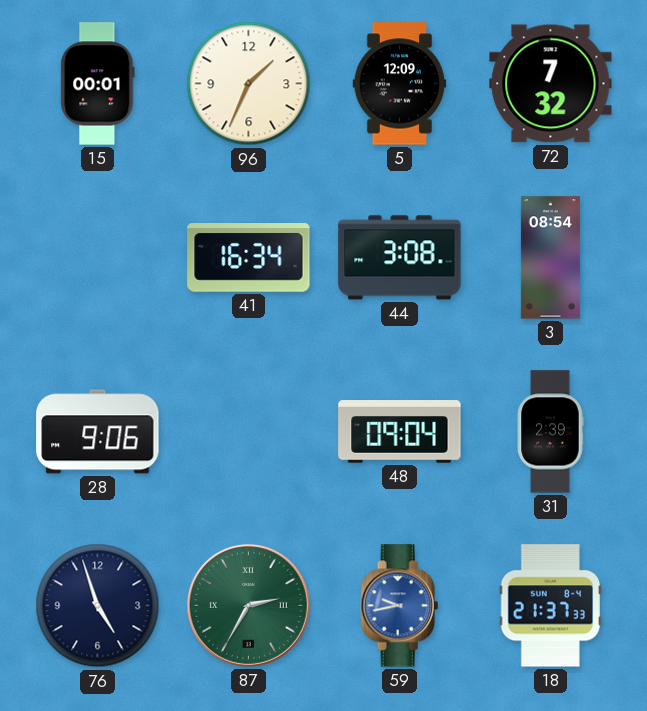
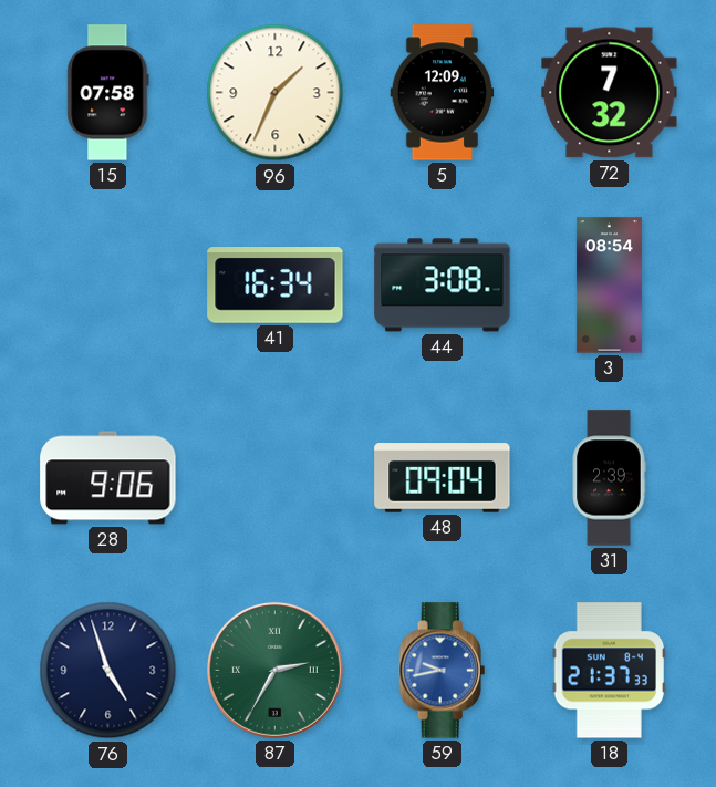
15: 00:01 -> 07:58 (108, 93)
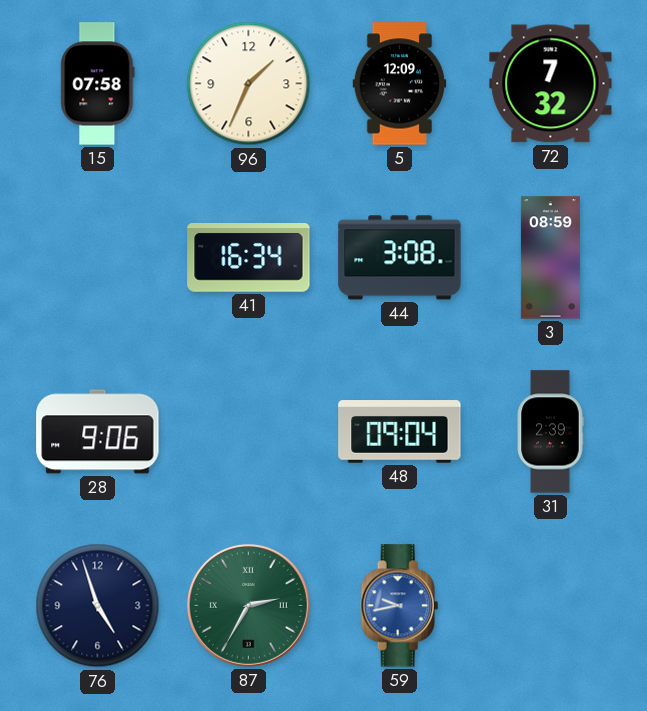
3: 08:54 -> 08:59 (550, 258)
18: 21:37 -> none (609, 671)
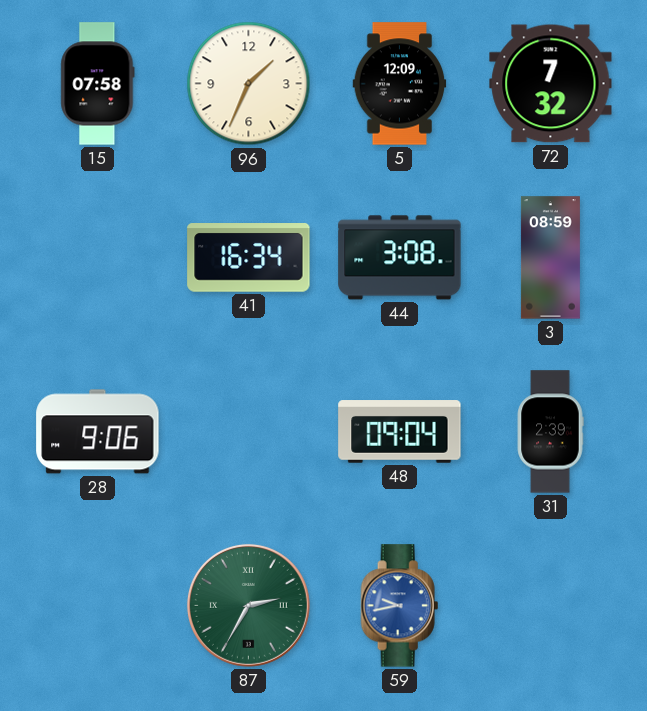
76: 4:57 -> none (98, 606)
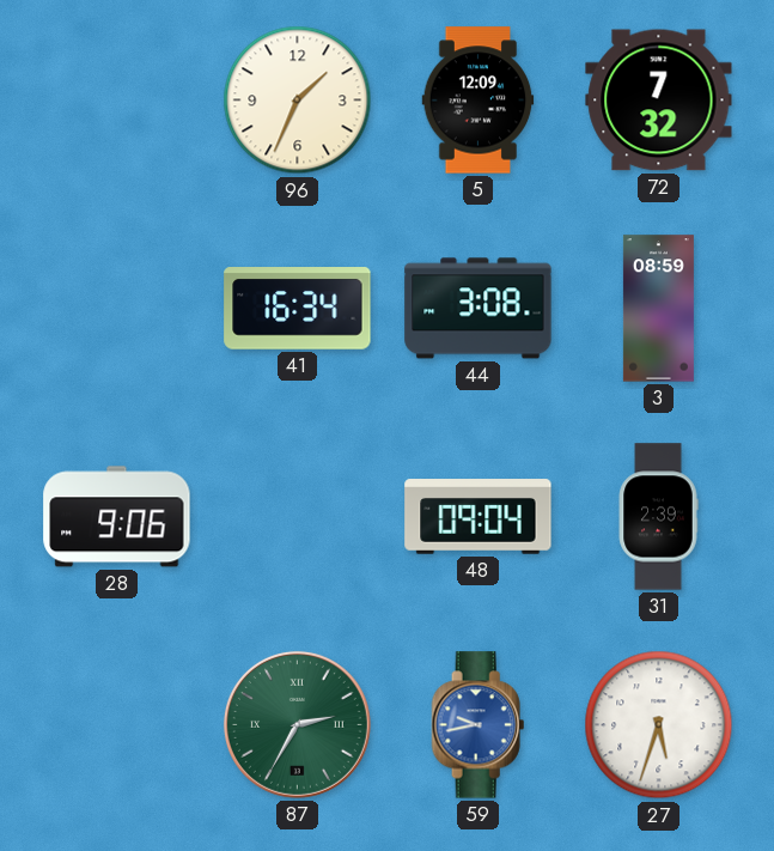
15: 07:58 -> none (98, 84)
27: none -> 5:33 (659, 725)
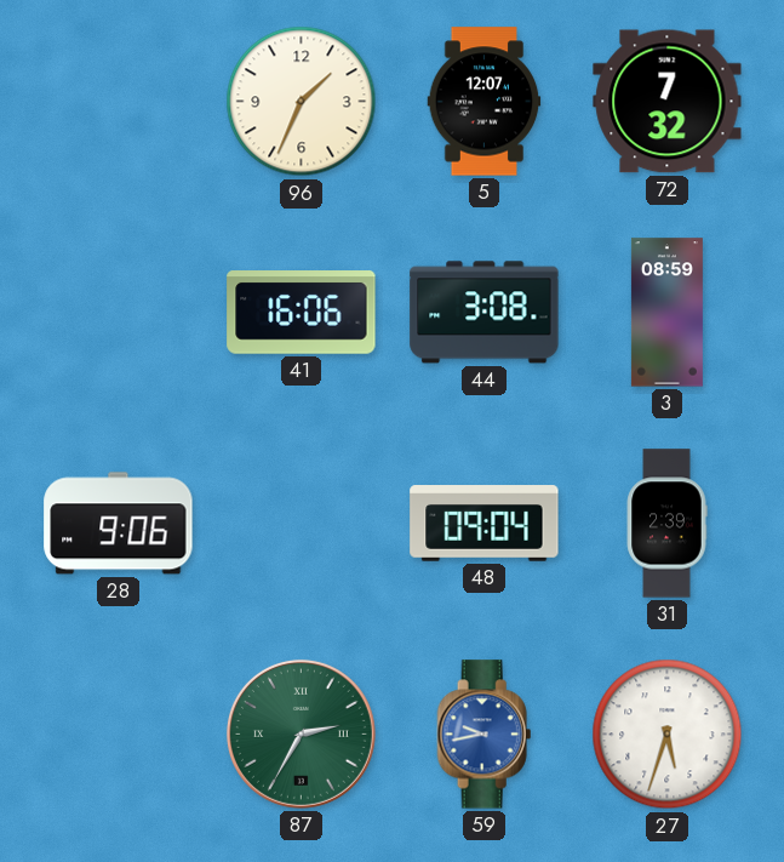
5: 12:09 -> 12:07 (485, 102)
41: 16:34 -> 16:06 (302, 313)
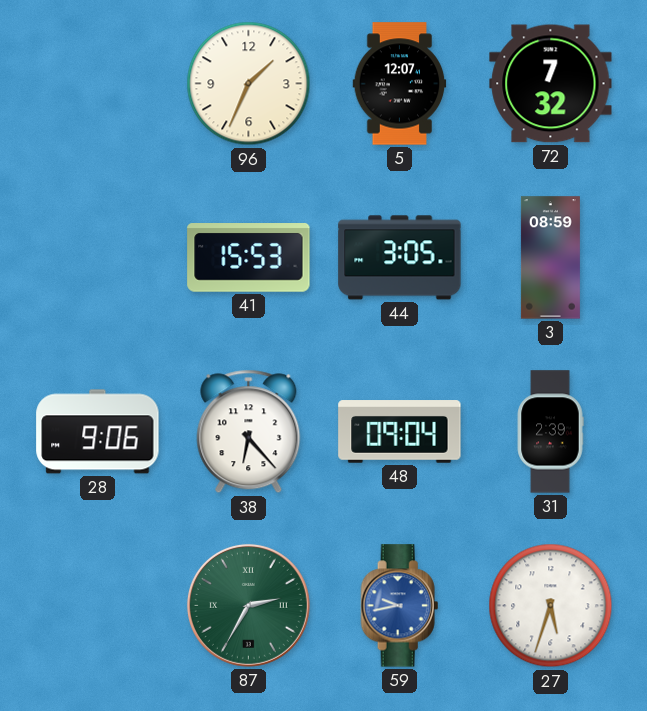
41: 16:06 -> 15:53 (249, 258)
44: 3:08 -> 3:05 (400, 258)
38: none -> 6:23 (249, 432)
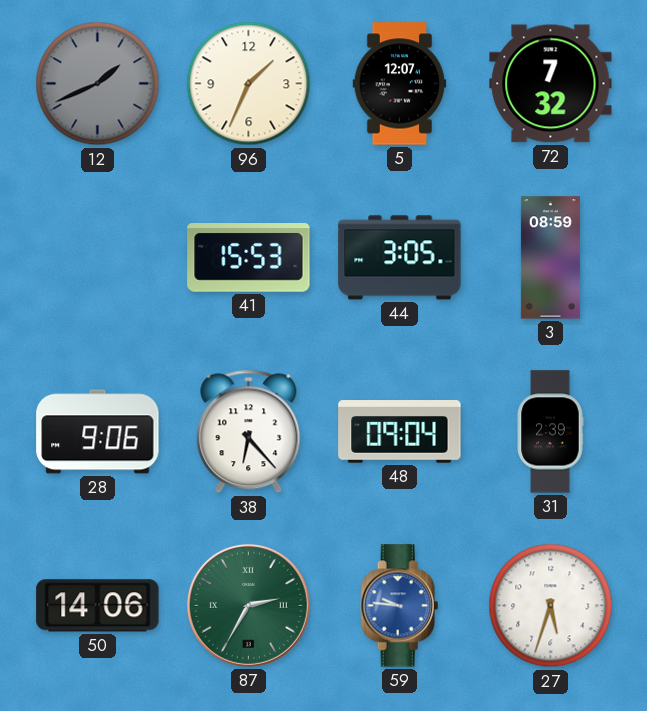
12: none -> 1:41 (98, 84)
50: none -> 14:06 (98, 606)
59: 9:43 -> 9:46 (400, 606)
